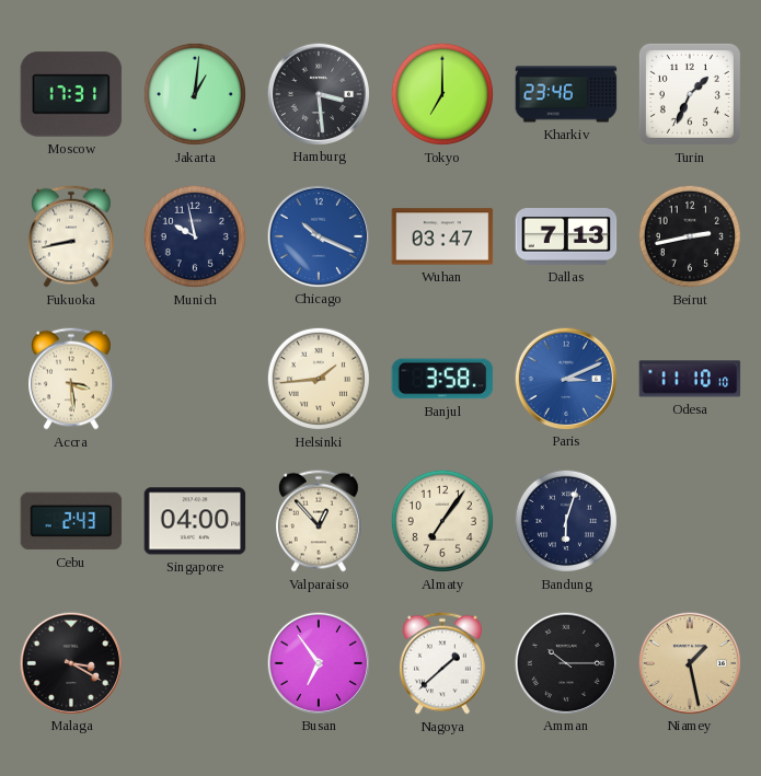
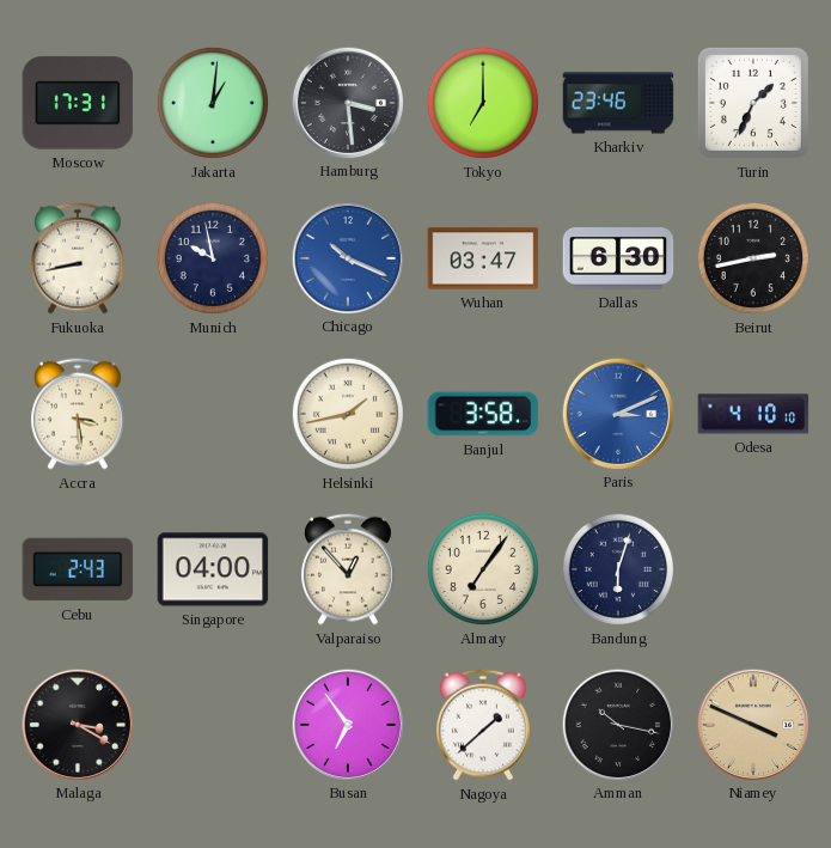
Dallas: 7:13 -> 6:30 (618, 260)
Helsinki: 1:44 -> 1:43 (348, 414)
Odesa: 11:10 -> 4:10 (753, 414)
Amman: 10:15 -> 10:17 (617, 724)
Niamey: 1:28 -> 3:49 (752, 724)
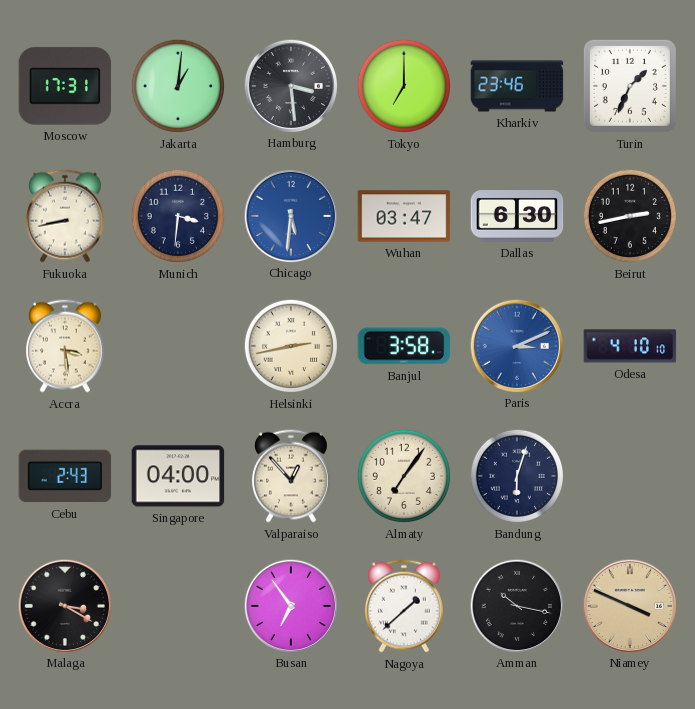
Munich: 9:58 -> 3:31 (178, 216)
Chicago: 10:19 -> 5:31 (290, 215)
Helsinki: 1:43 -> 2:43 (291, 346)
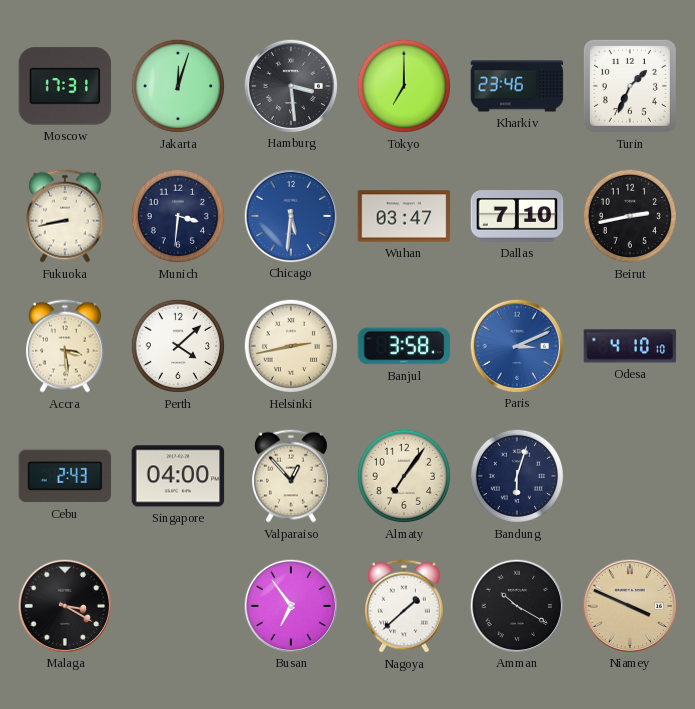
Jakarta: 1:01 -> 12:03 (178, 86)
Dallas: 6:30 -> 7:10 (517, 217)
Perth: none -> 4:08 (178, 346)
Amman: 10:17 -> 10:20 (516, 605)
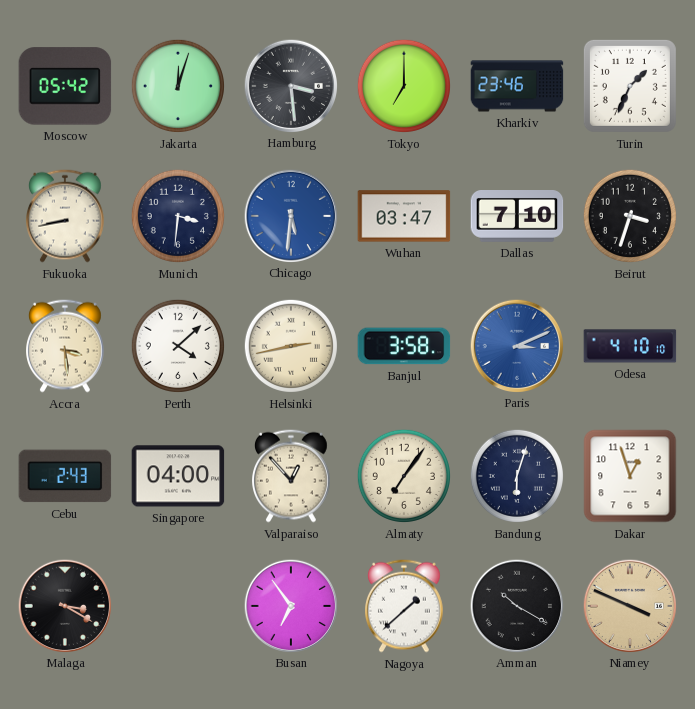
Moscow: 17:31 -> 05:42 (65, 86)
Beirut: 2:43 -> 3:33 (630, 216)
Dakar: none -> 12:57 (630, 476)
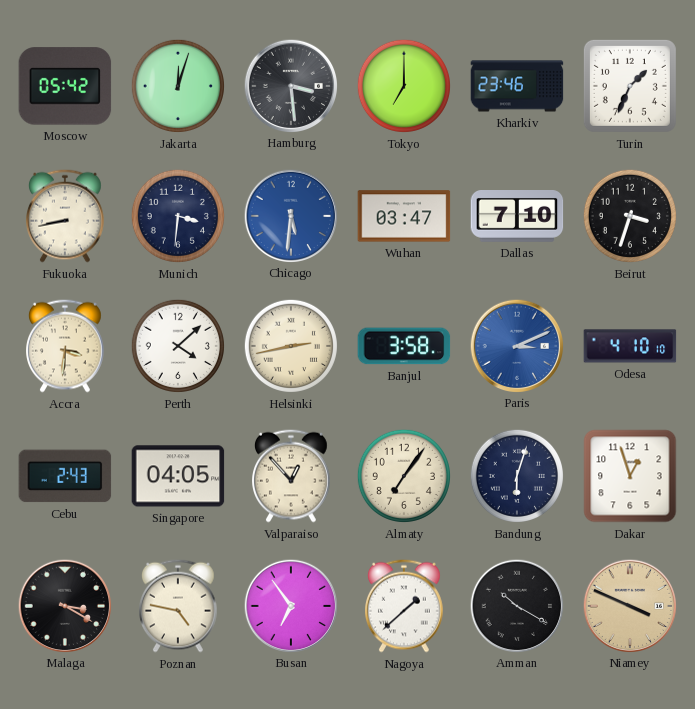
Accra: 3:29 -> 3:31 (66, 346)
Singapore: 04:00 -> 04:05 (178, 476)
Poznan: none -> 4:47 (179, 606)
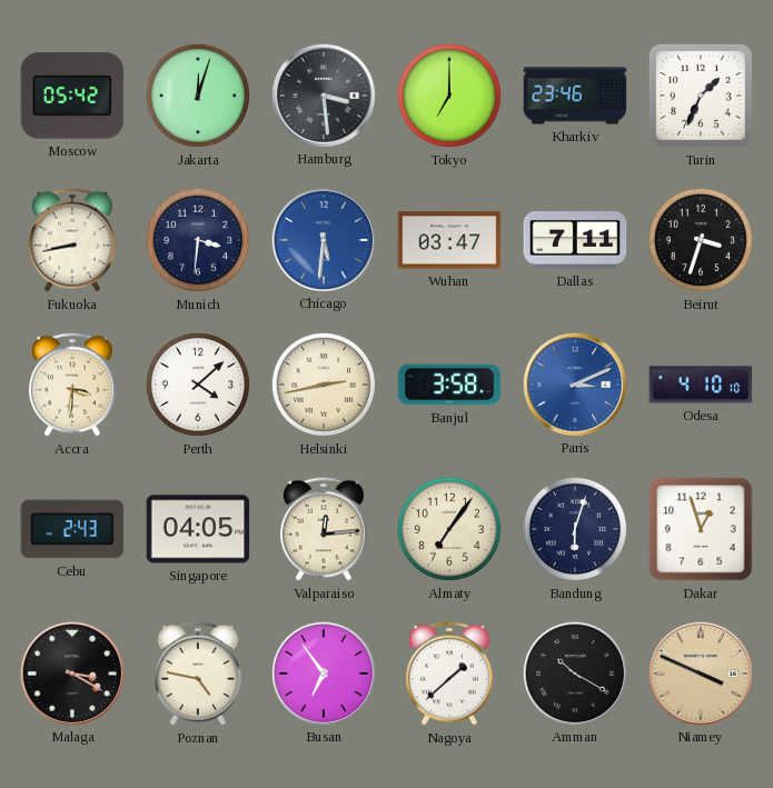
Dallas: 7:10 -> 7:11 (575, 241)
Valparaiso: 12:53 -> 12:14 (325, 529)
